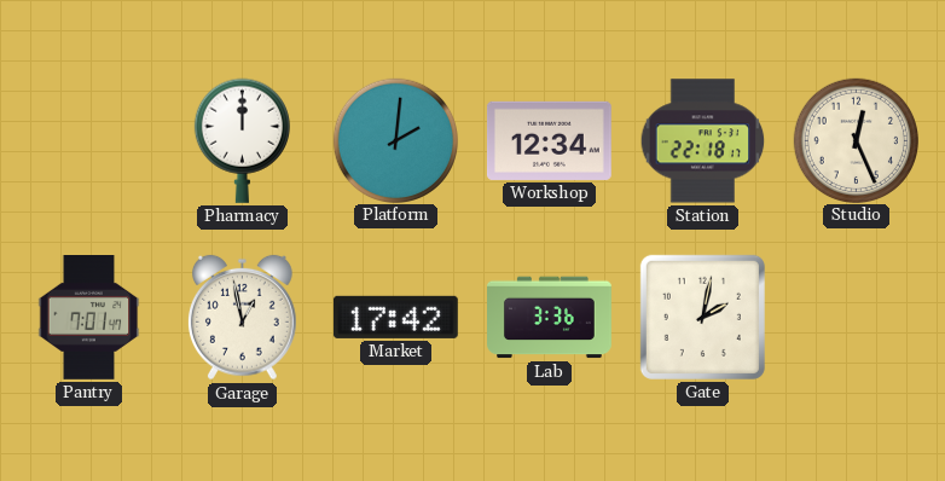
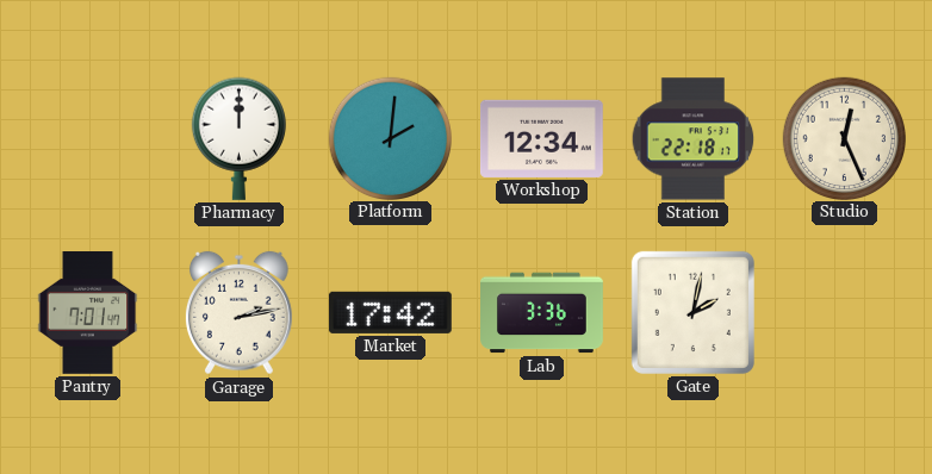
Garage: 12:58 -> 2:13 (240, 313)
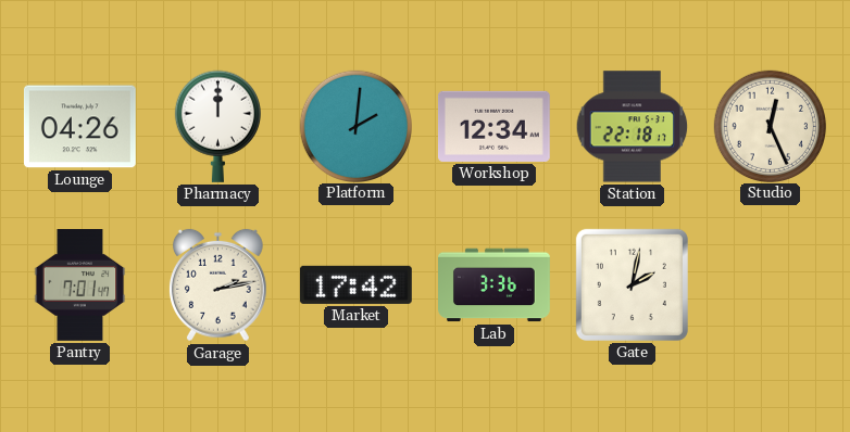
Lounge: none -> 04:26 (79, 127)
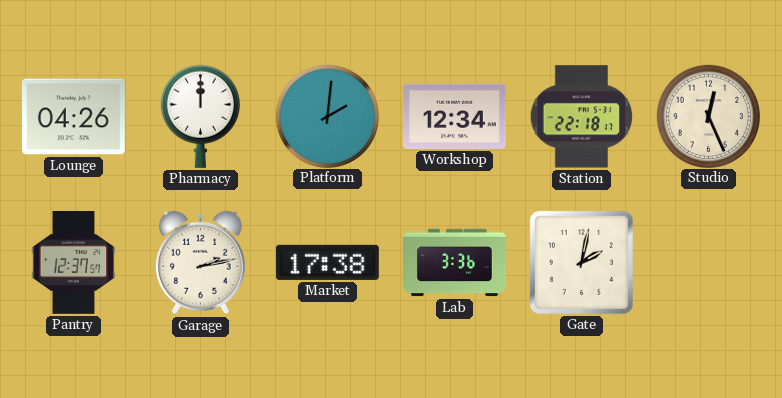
Pantry: 7:01 -> 12:37 (74, 263)
Market: 17:42 -> 17:38 (327, 262)
